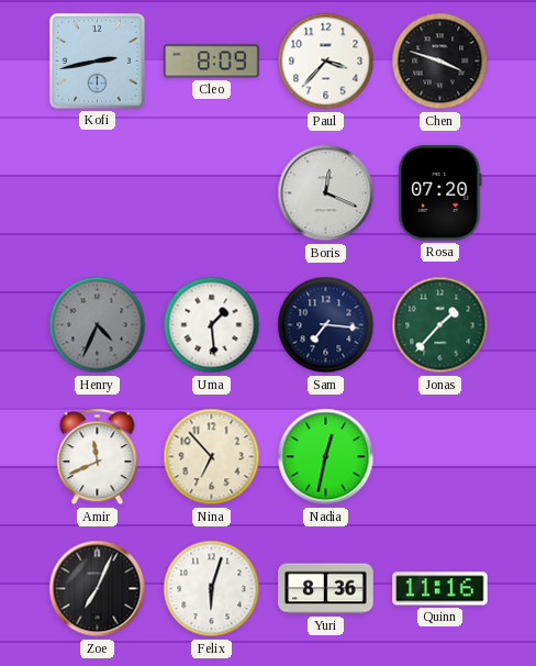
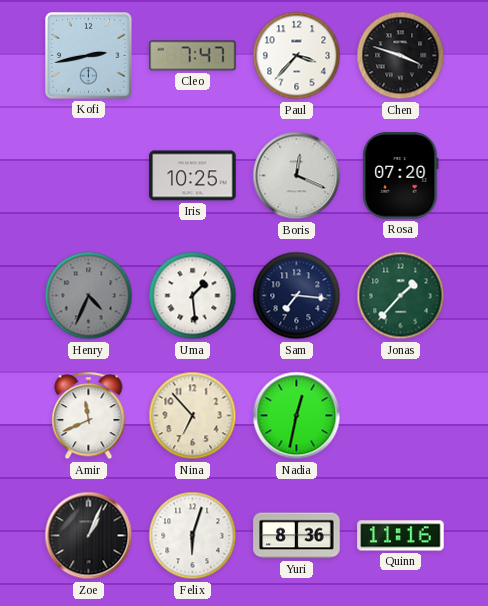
Cleo: 8:09 -> 7:47 (193, 56)
Iris: none -> 10:25 (193, 176)
Zoe: 7:04 -> 1:04 (89, 536)
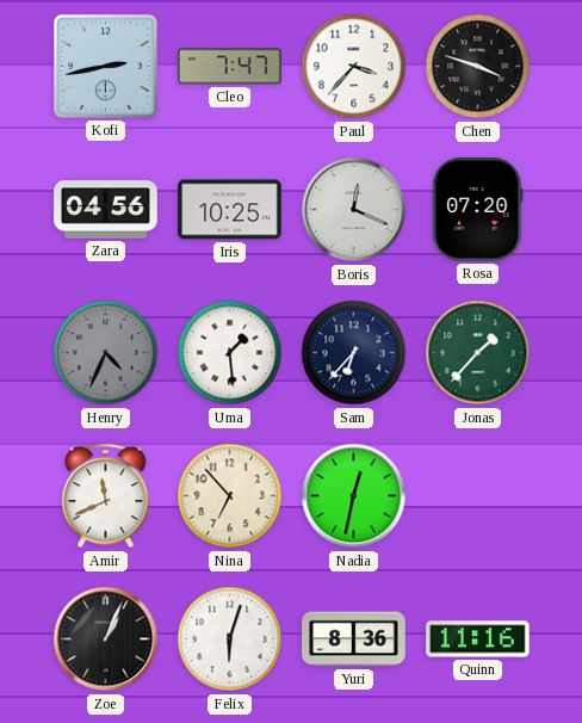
Zara: none -> 04:56 (106, 210)
Sam: 7:16 -> 6:37 (354, 353)
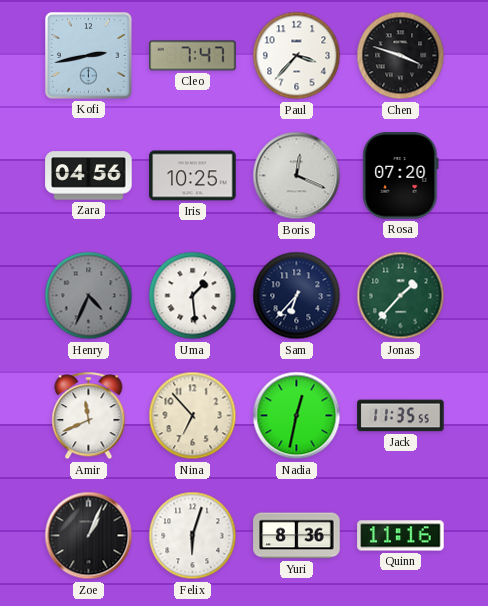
Jack: none -> 11:35 (401, 416)
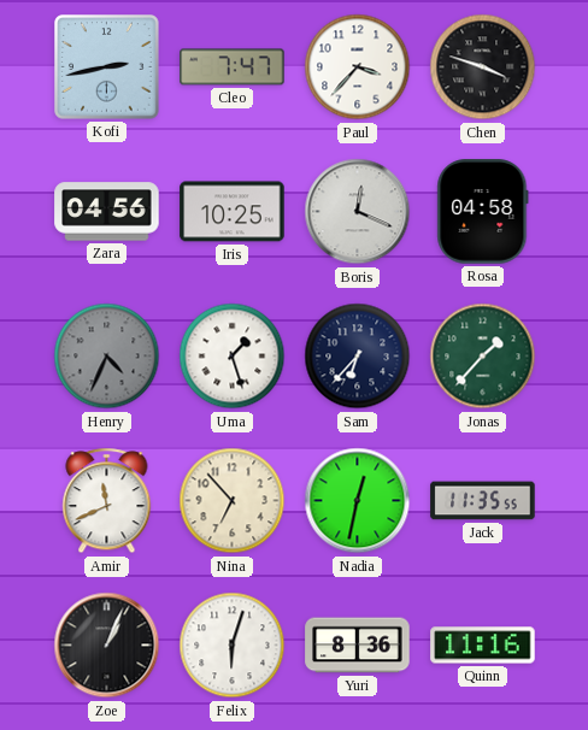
Rosa: 07:20 -> 04:58 (483, 212)
Uma: 1:29 -> 1:27 (233, 357)
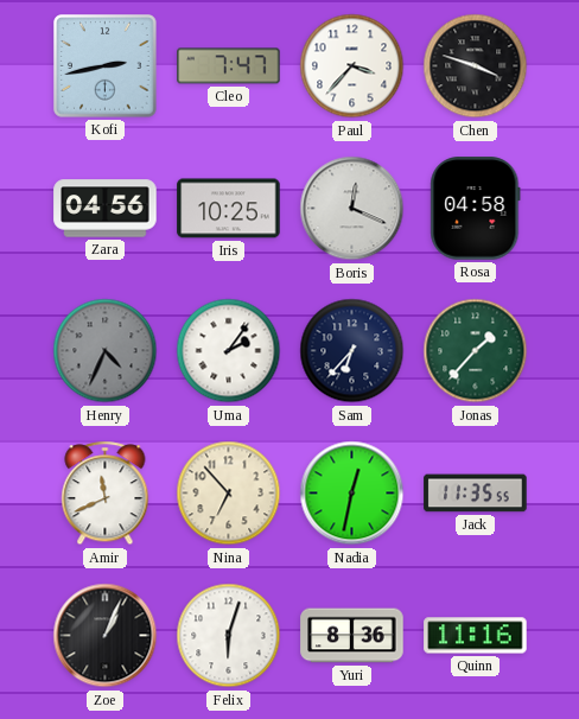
Uma: 1:27 -> 2:06 (229, 351)
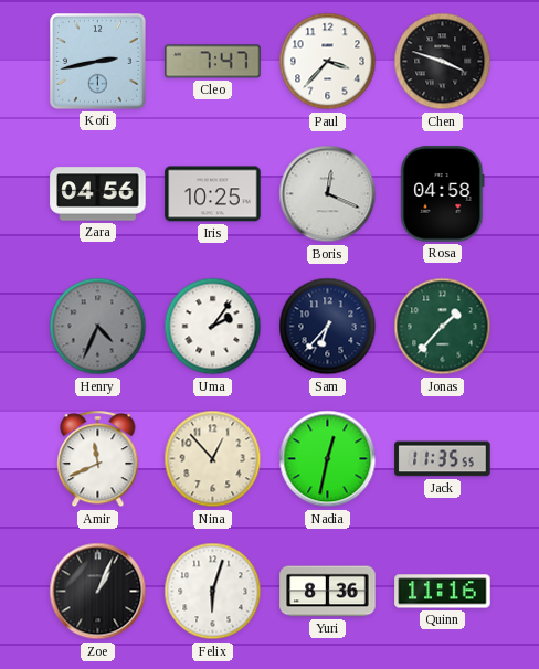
Nina: 6:53 -> 12:53 (213, 459)
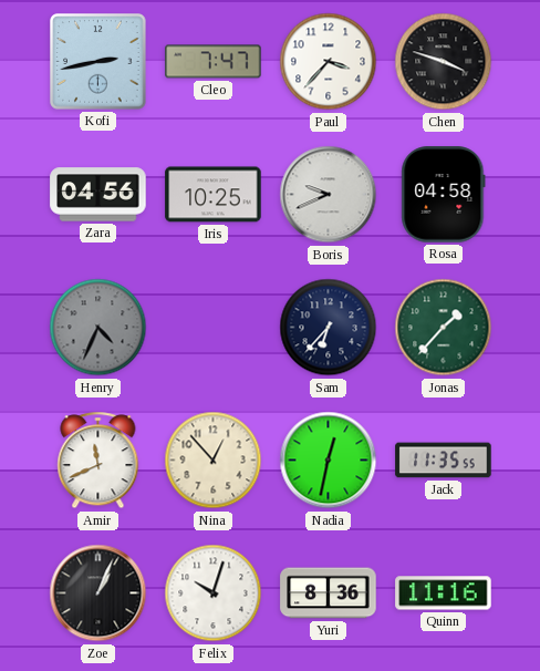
Boris: 12:19 -> 9:41 (329, 195)
Uma: 2:06 -> none (213, 327)
Felix: 6:03 -> 10:03 (214, 593)
